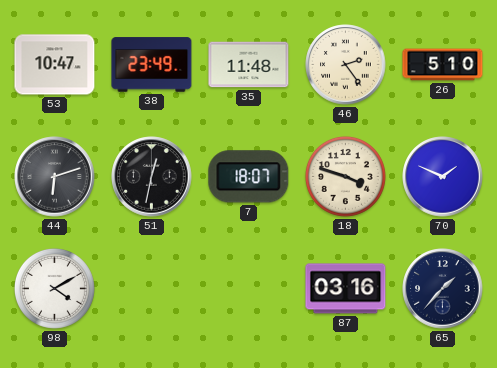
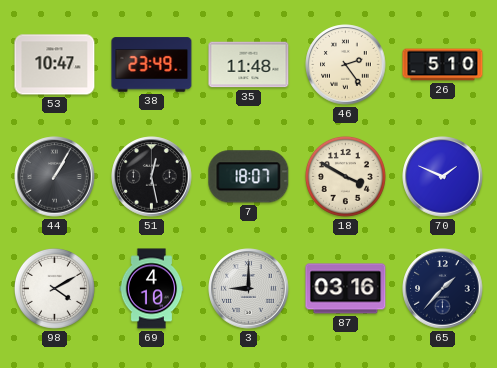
44: 6:12 -> 1:05 (55, 177)
51: 12:32 -> 12:28 (152, 177)
18: 3:48 -> 3:50 (345, 176)
69: none -> 4:10 (152, 289)
3: none -> 9:00 (249, 289)
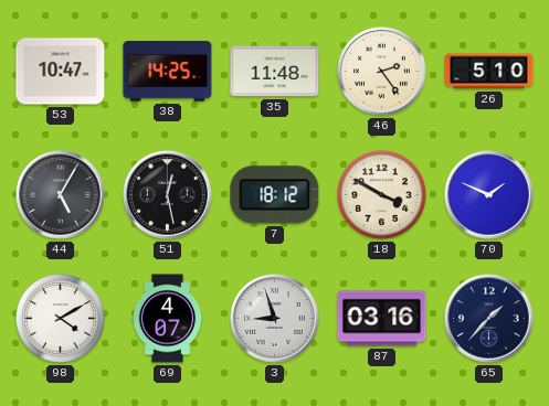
38: 23:49 -> 14:25 (168, 72)
44: 1:05 -> 5:05 (61, 195)
7: 18:07 -> 18:12 (275, 195)
69: 4:10 -> 4:07 (168, 319)
3: 9:00 -> 8:57 (275, 319)
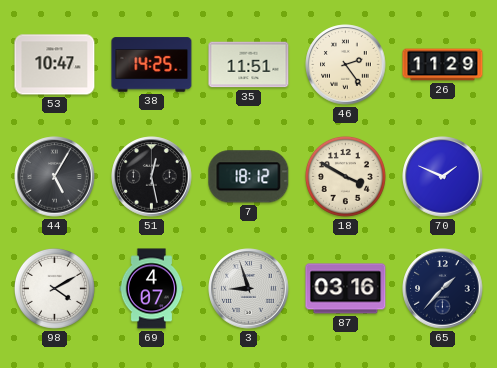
35: 11:48 -> 11:51 (249, 65)
26: 5:10 -> 11:29 (443, 65)
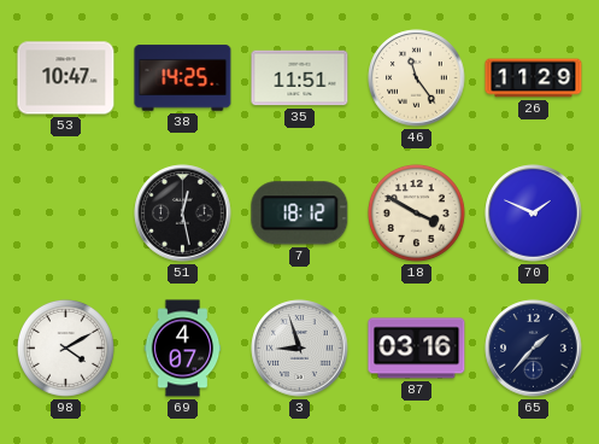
46: 2:24 -> 11:24 (417, 78)
44: 5:05 -> none (55, 177)
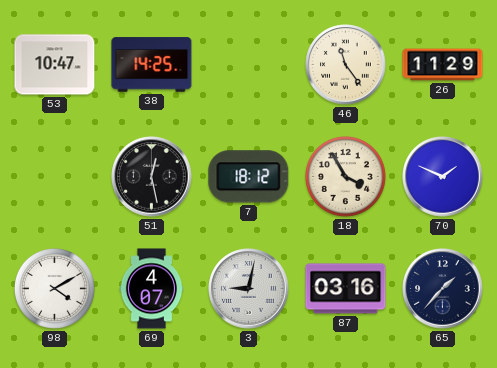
35: 11:51 -> none (300, 78)
18: 3:50 -> 3:55 (345, 176)
3: 8:57 -> 9:02 (249, 289)
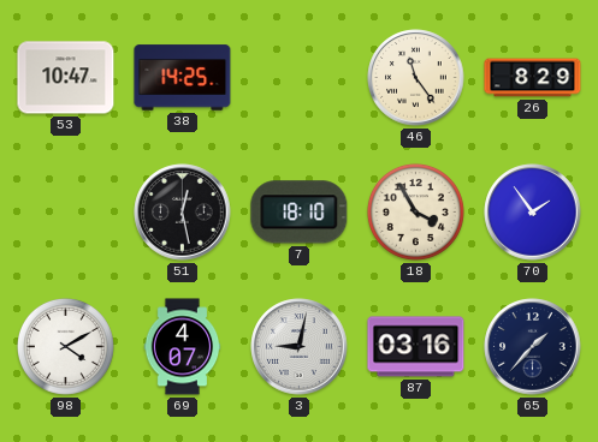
26: 11:29 -> 8:29 (533, 78)
7: 18:12 -> 18:10 (300, 213)
70: 1:49 -> 1:54 (533, 213)
